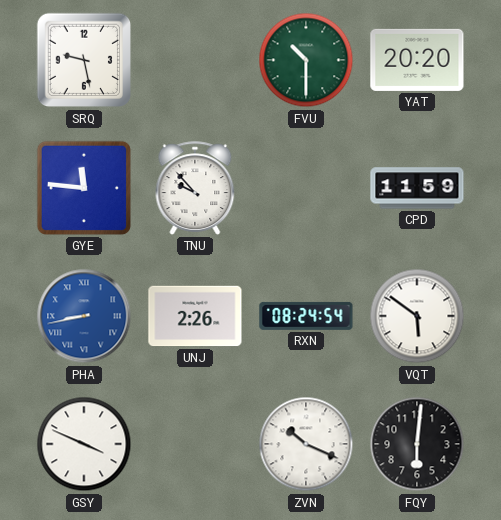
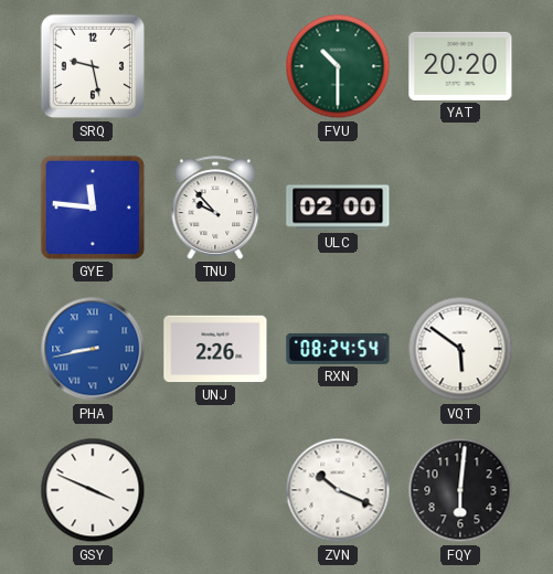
ULC: none -> 02:00 (338, 208)
CPD: 11:59 -> none (417, 188)
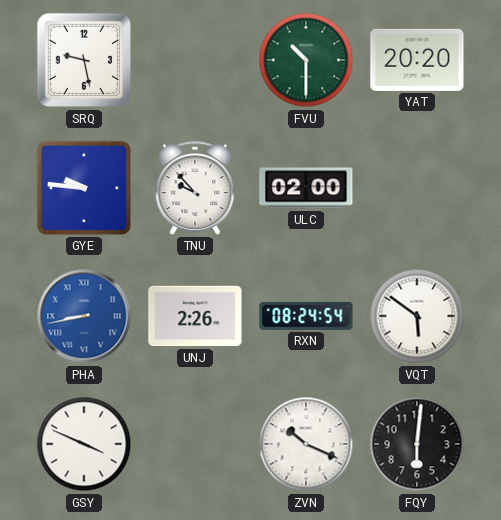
GYE: 11:46 -> 9:46 (84, 188)
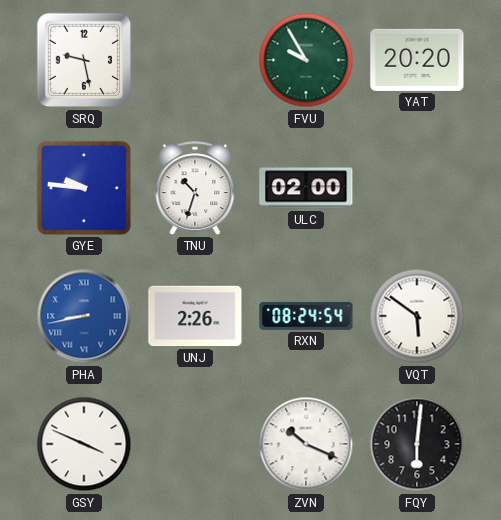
FVU: 10:30 -> 9:55 (306, 60)
TNU: 9:53 -> 10:33 (195, 188)
